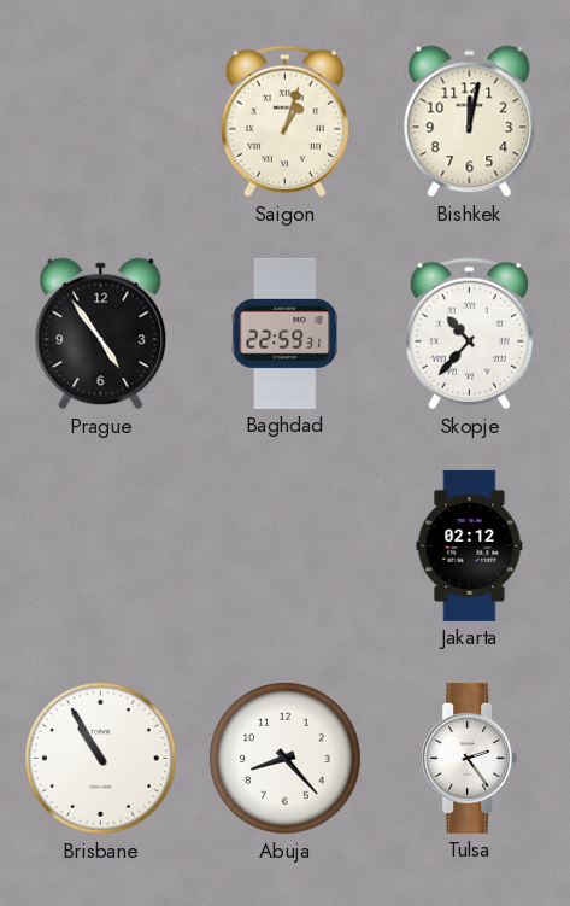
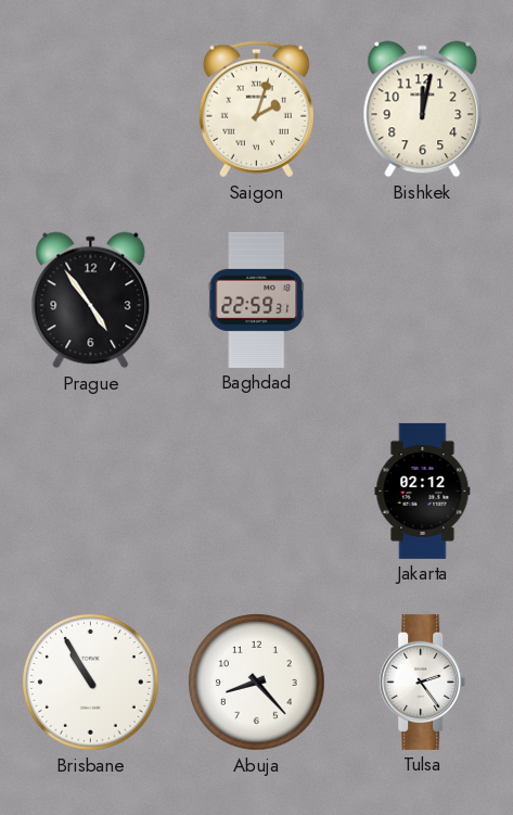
Saigon: 1:03 -> 2:03 (256, 110)
Skopje: 10:37 -> none (469, 334)
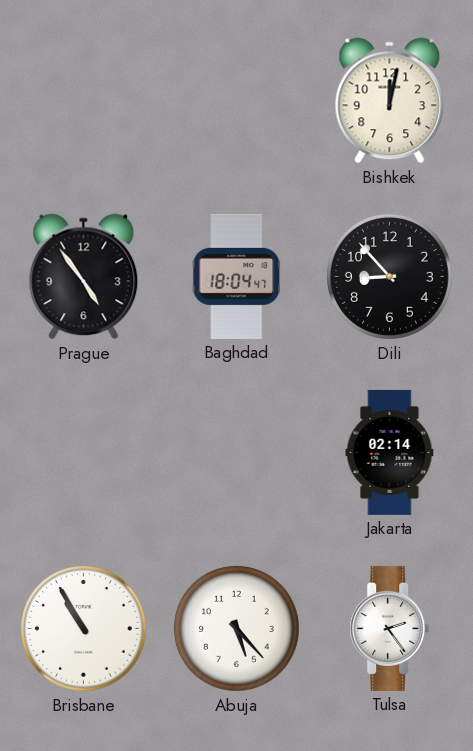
Saigon: 2:03 -> none (256, 110)
Baghdad: 22:59 -> 18:04 (237, 276)
Dili: none -> 8:53 (390, 277)
Jakarta: 02:12 -> 02:14 (390, 452)
Abuja: 8:23 -> 5:23 (237, 629)
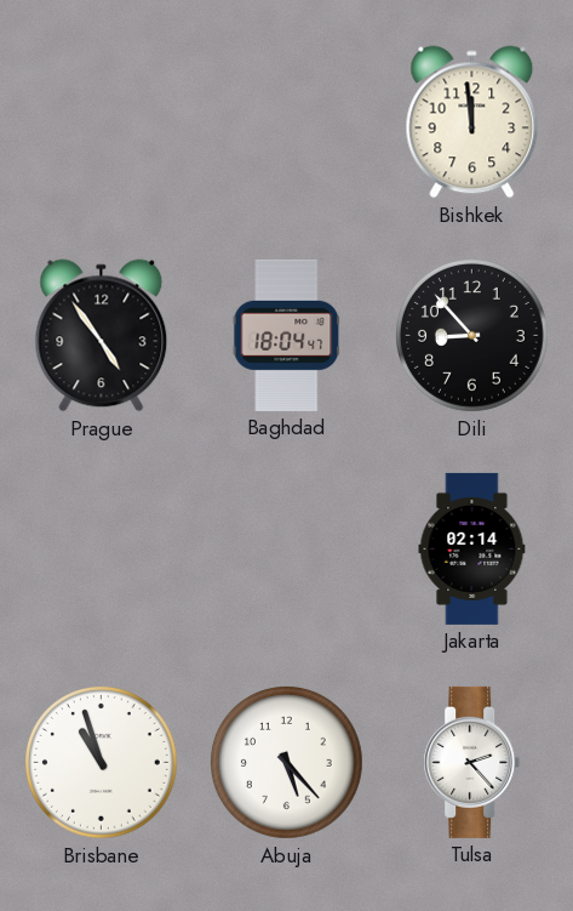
Bishkek: 12:02 -> 11:59 (472, 123)
Brisbane: 10:55 -> 10:57 (102, 763)
Tulsa: 2:24 -> 2:23 (472, 762)
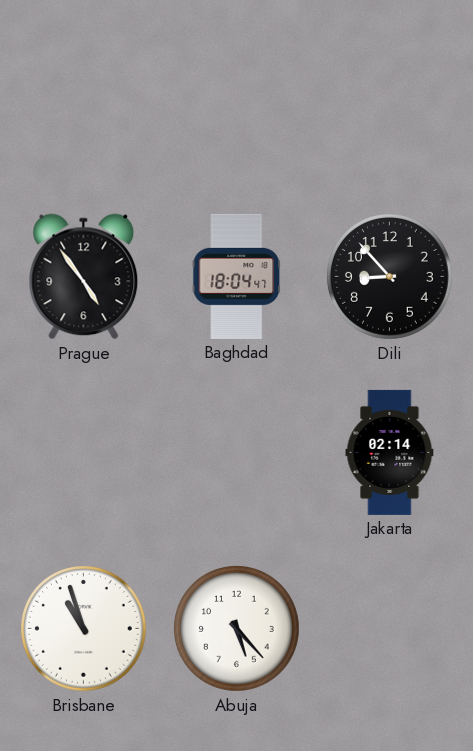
Bishkek: 11:59 -> none (472, 123)
Tulsa: 2:23 -> none (472, 762)
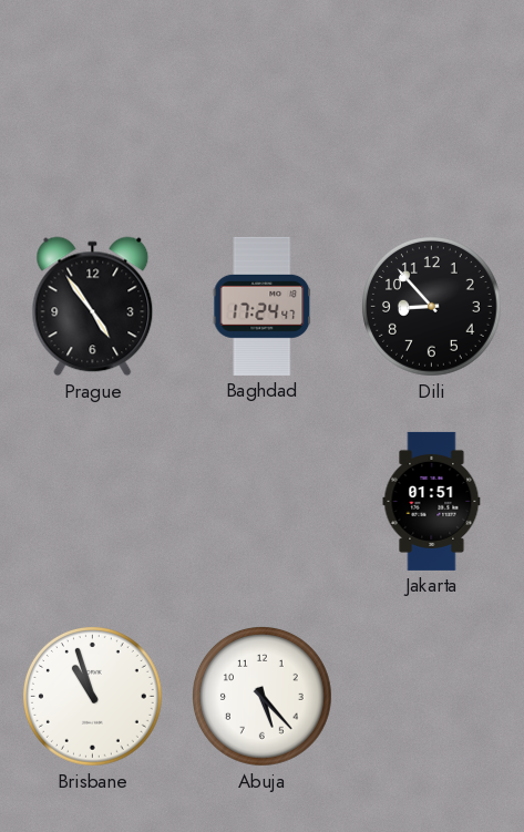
Baghdad: 18:04 -> 17:24 (263, 306)
Jakarta: 02:14 -> 01:51 (432, 501)
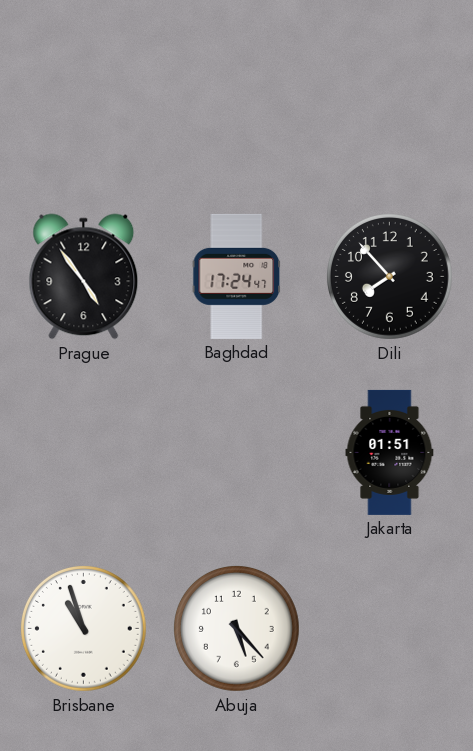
Dili: 8:53 -> 7:53 (390, 277)
